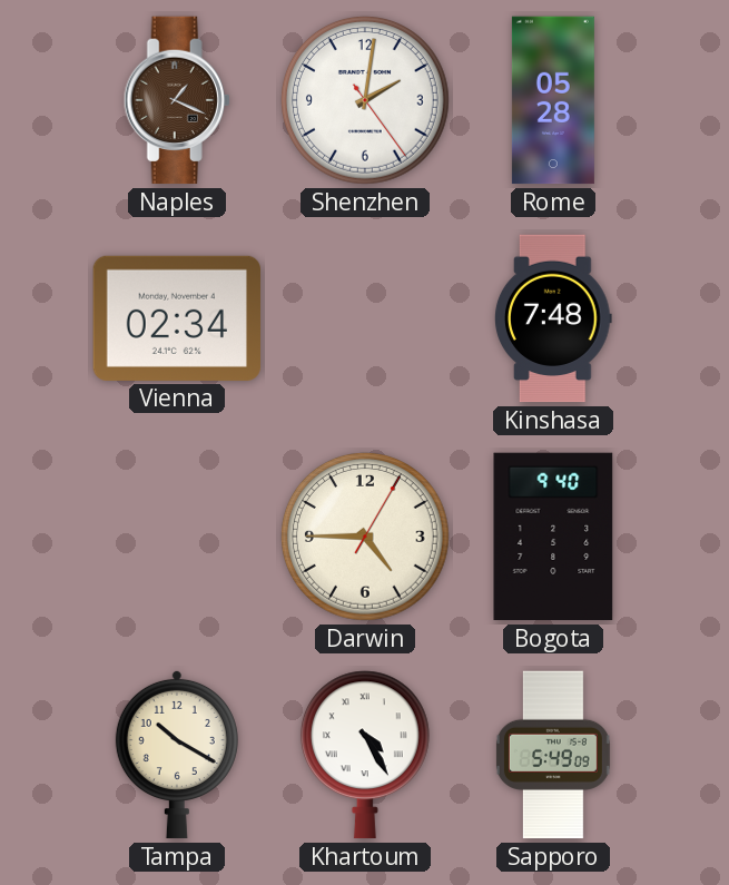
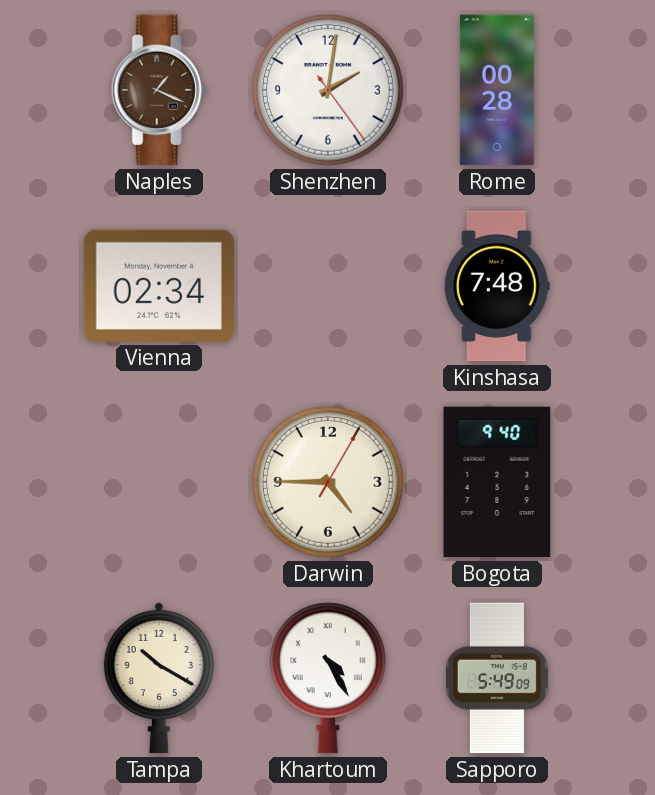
Rome: 05:28 -> 00:28 (497, 90)
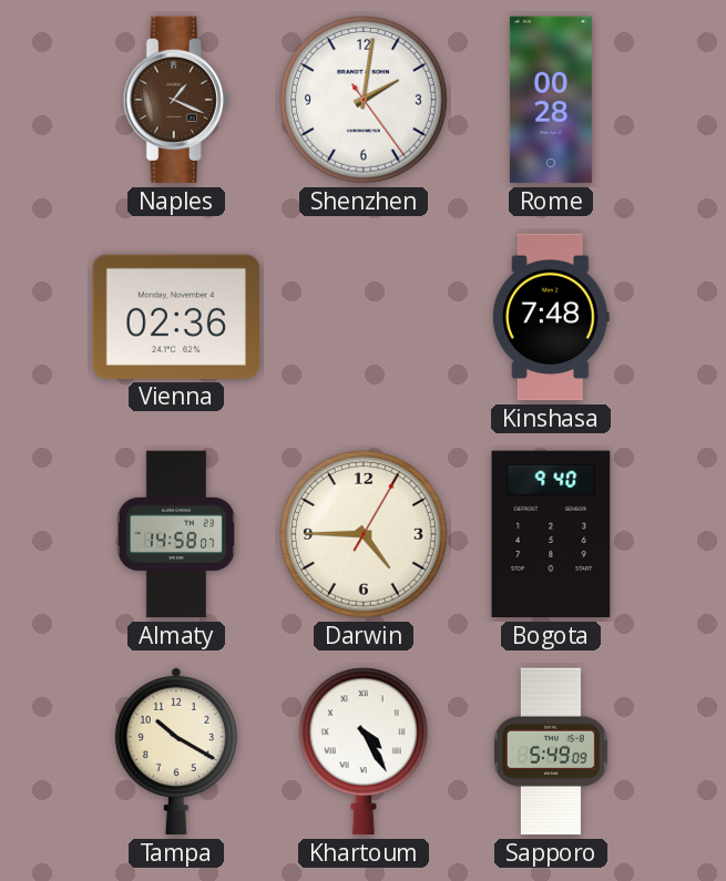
Vienna: 02:34 -> 02:36 (175, 317)
Almaty: none -> 14:58 (176, 534)
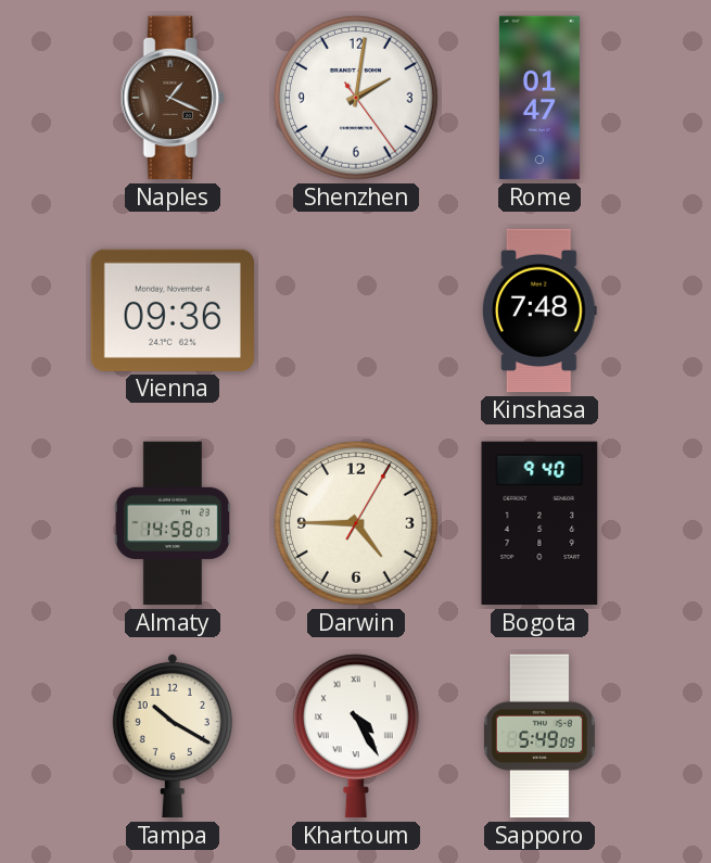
Rome: 00:28 -> 01:47 (539, 98)
Vienna: 02:36 -> 09:36 (172, 310)
